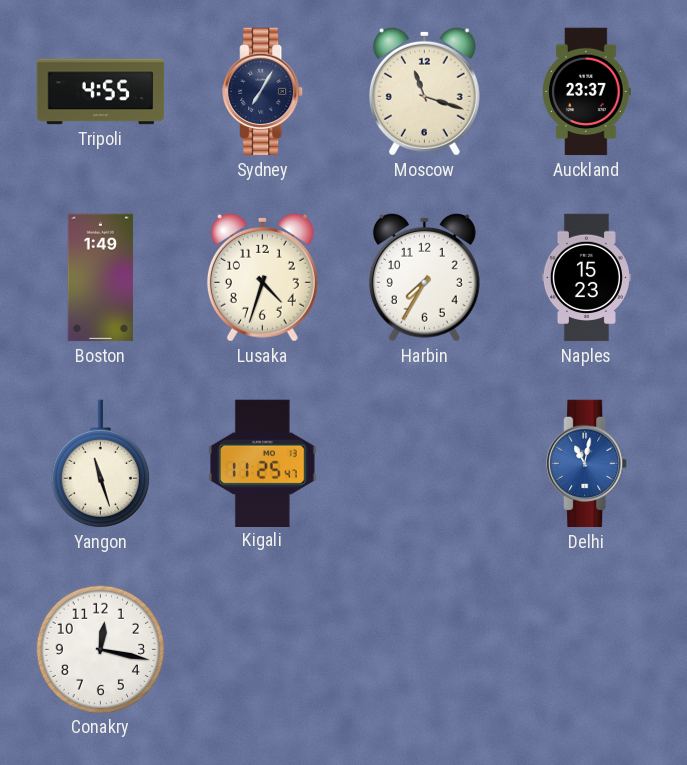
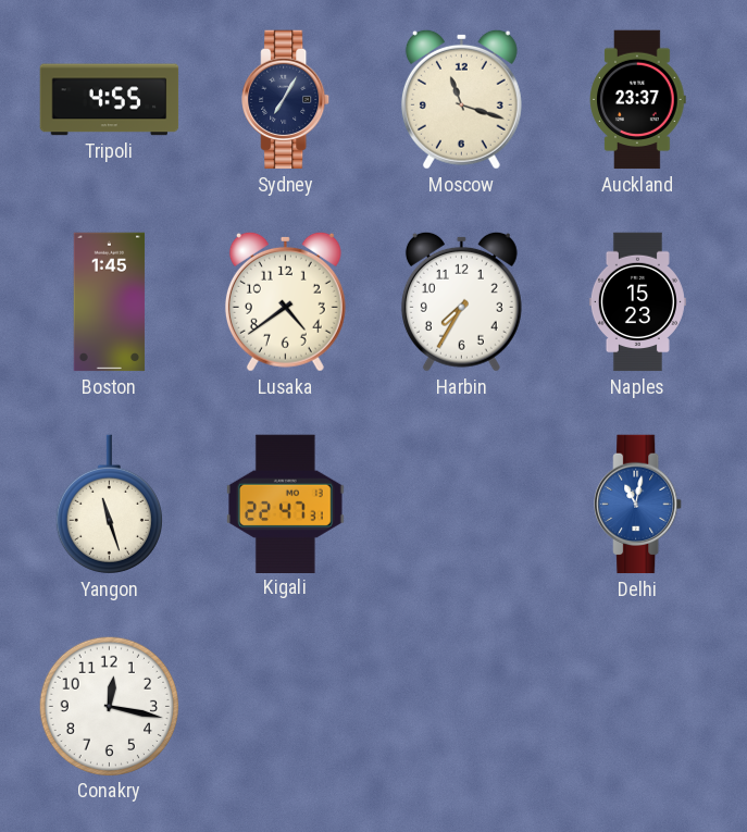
Boston: 1:49 -> 1:45 (110, 302)
Lusaka: 4:33 -> 4:39 (285, 301)
Kigali: 11:25 -> 22:47 (285, 504)
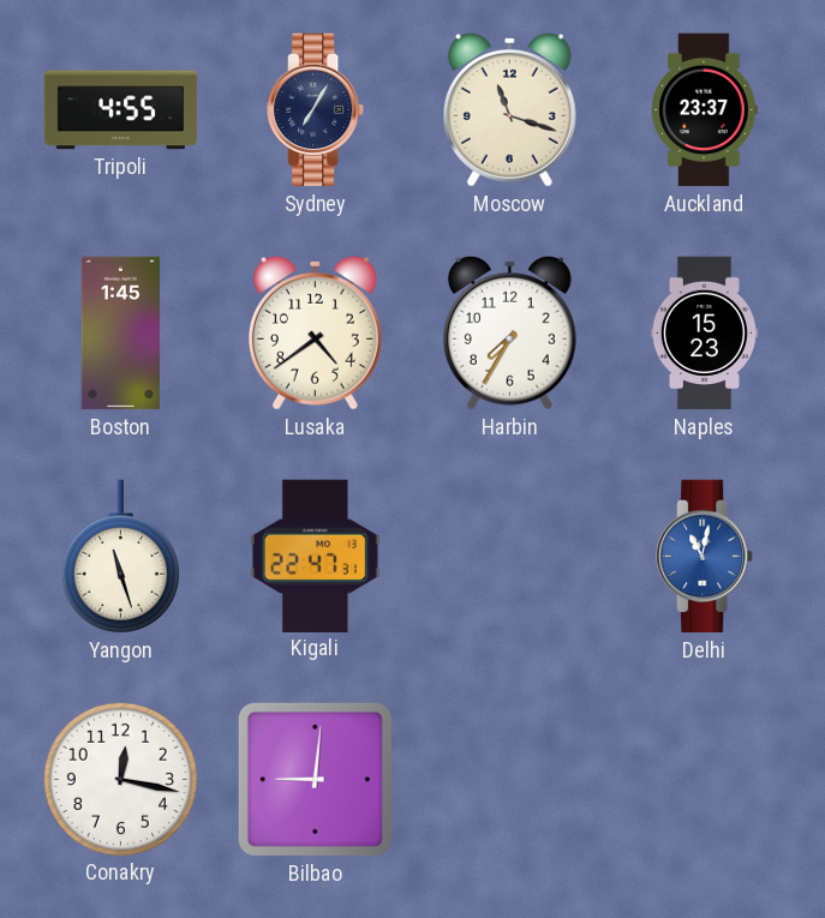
Bilbao: none -> 9:01 (315, 779)
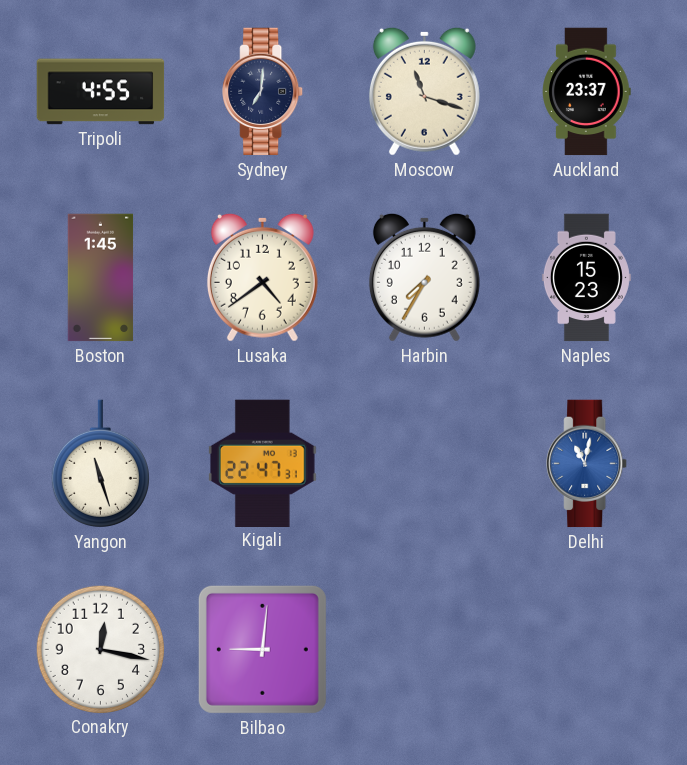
Sydney: 7:05 -> 7:01 (263, 92)
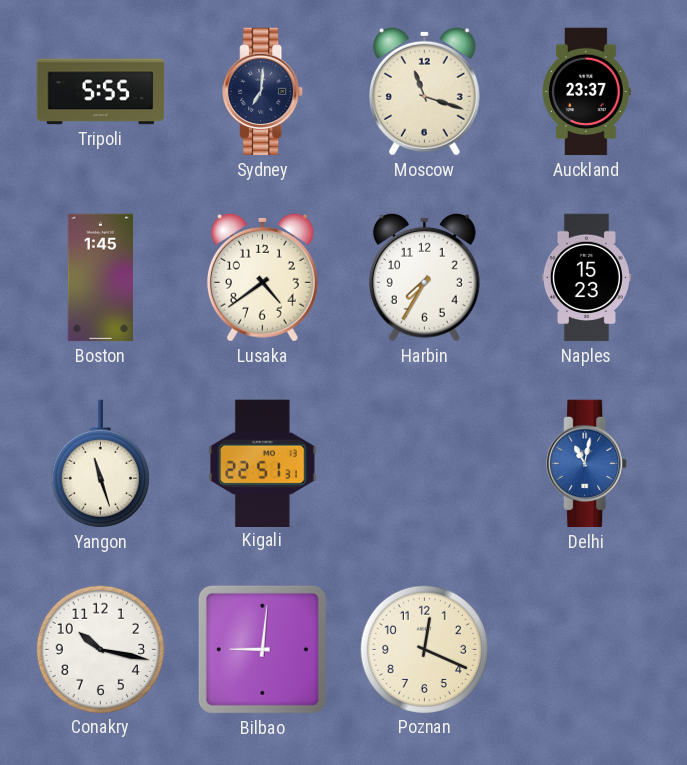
Tripoli: 4:55 -> 5:55 (101, 92)
Kigali: 22:47 -> 22:51 (262, 463)
Conakry: 12:17 -> 10:17 (100, 649)
Poznan: none -> 12:19 (424, 649)
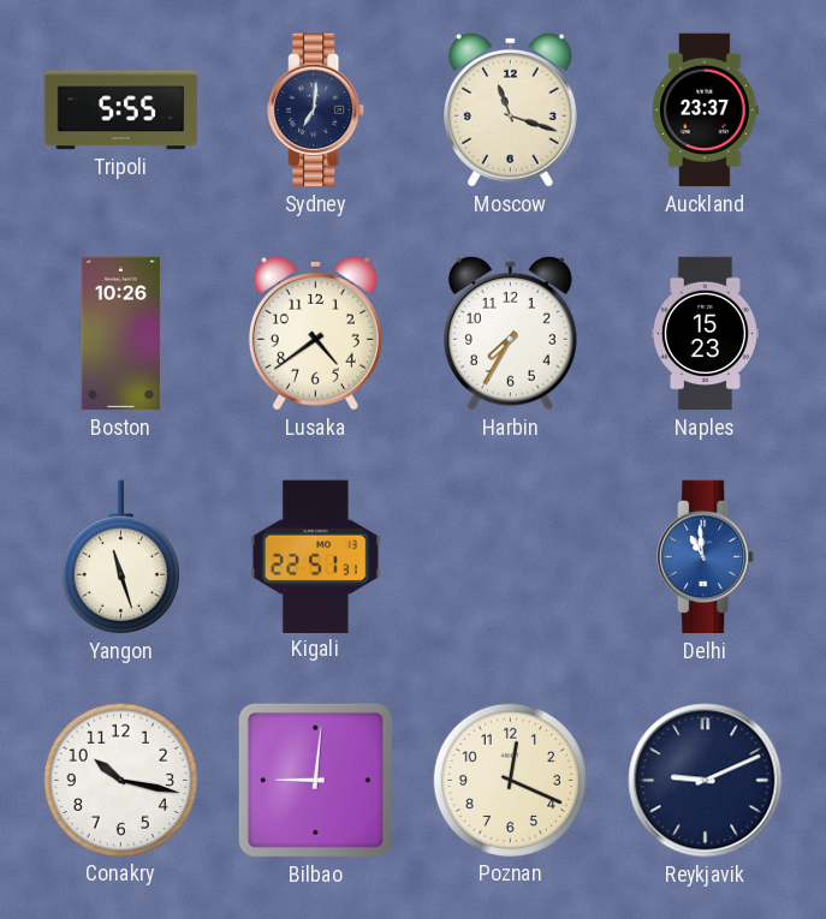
Boston: 1:45 -> 10:26 (121, 334)
Delhi: 11:02 -> 10:59 (706, 557)
Reykjavik: none -> 9:11 (706, 781)
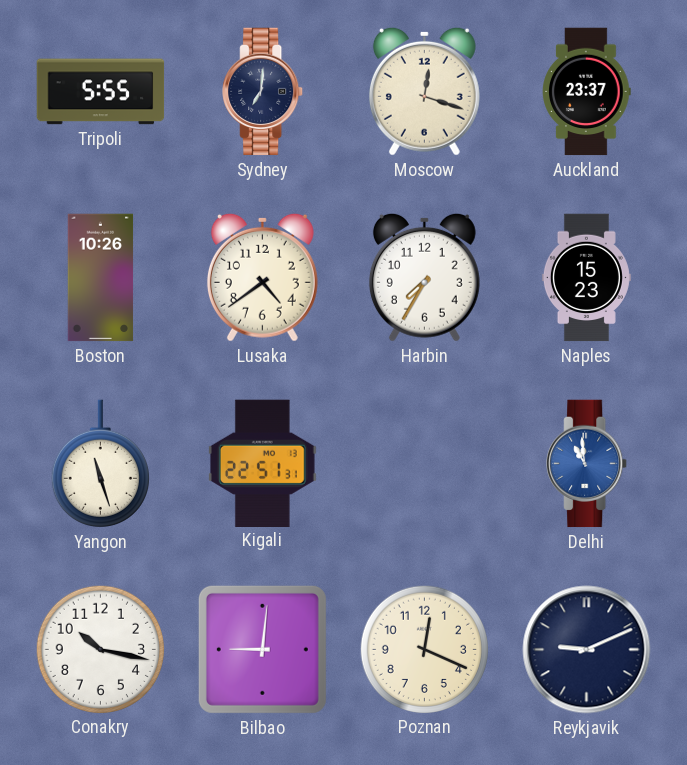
Moscow: 11:18 -> 12:18 (424, 91)
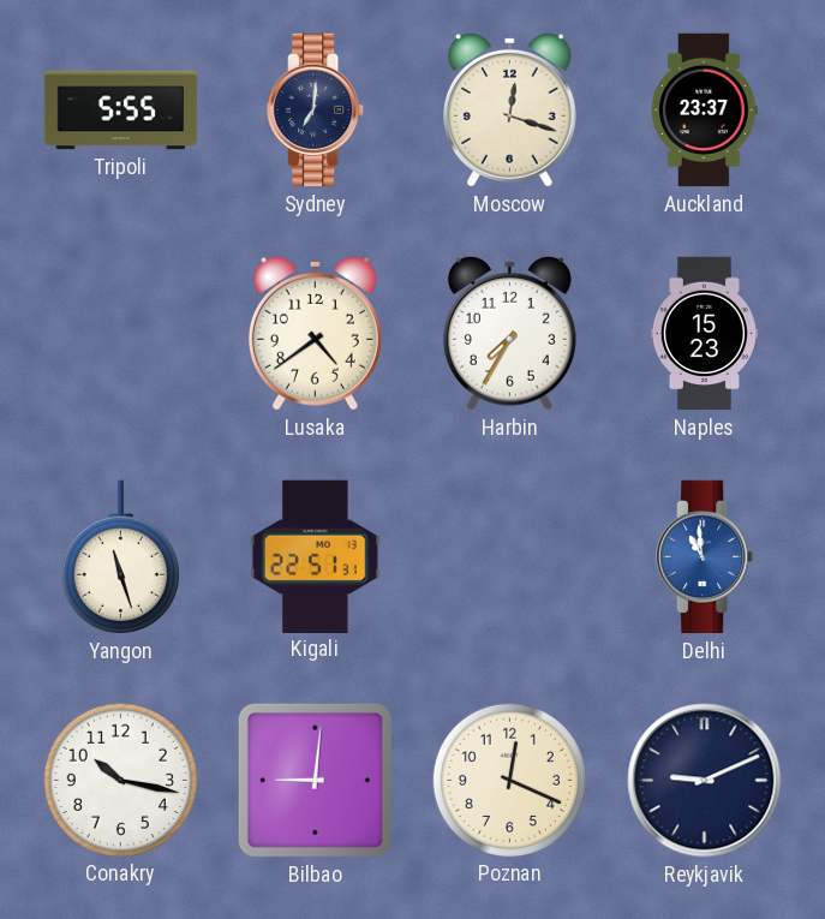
Boston: 10:26 -> none (101, 278)
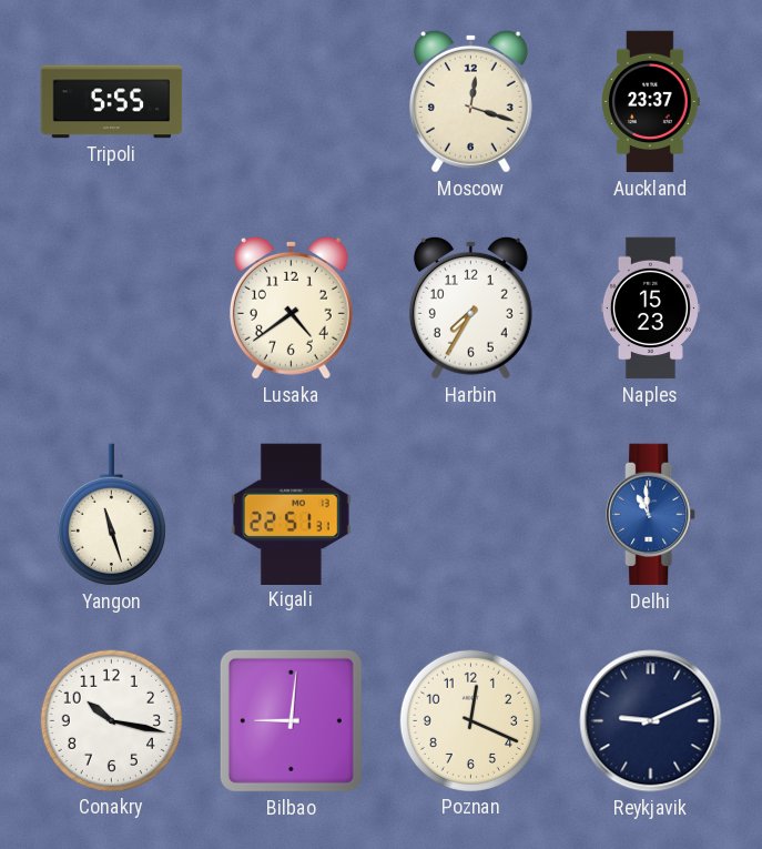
Sydney: 7:01 -> none (316, 111)
